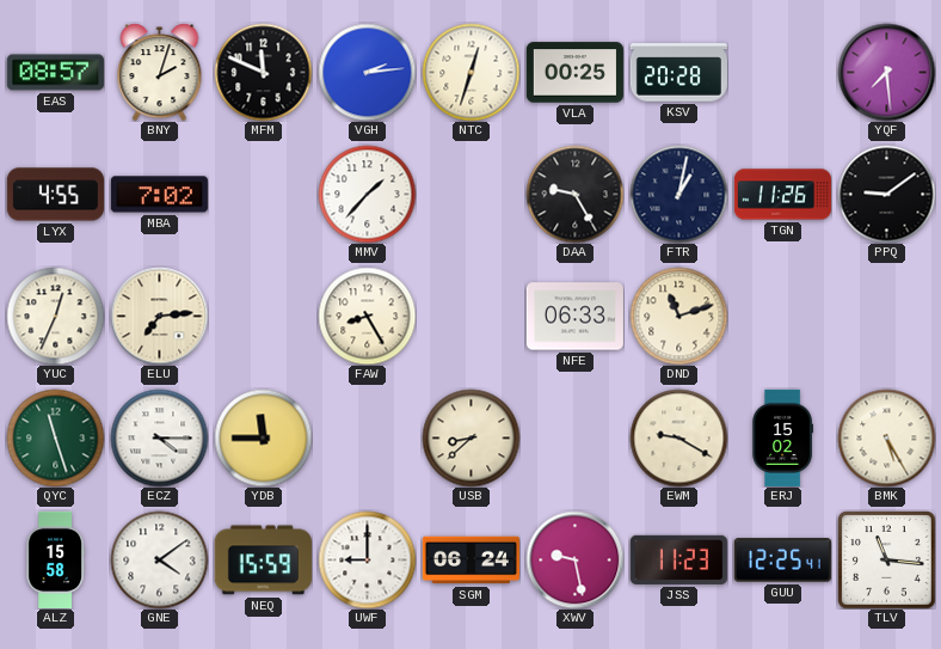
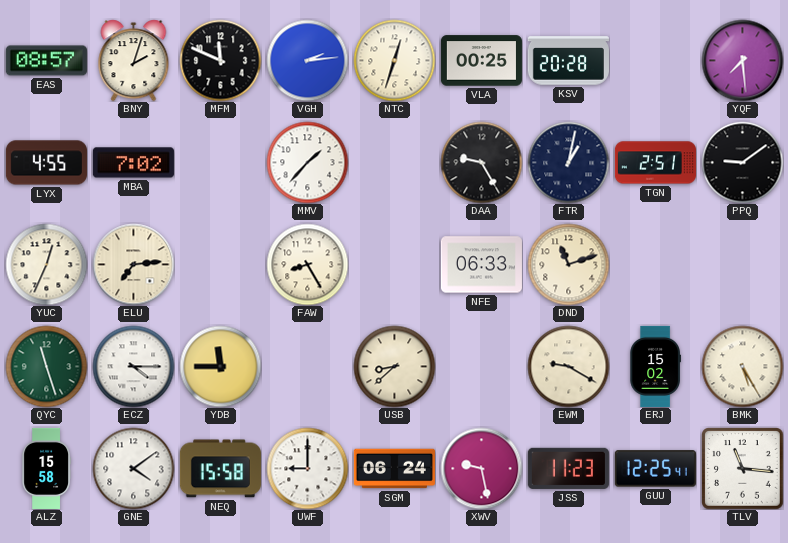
TGN: 11:26 -> 2:51 (655, 163)
NEQ: 15:59 -> 15:58 (220, 469)
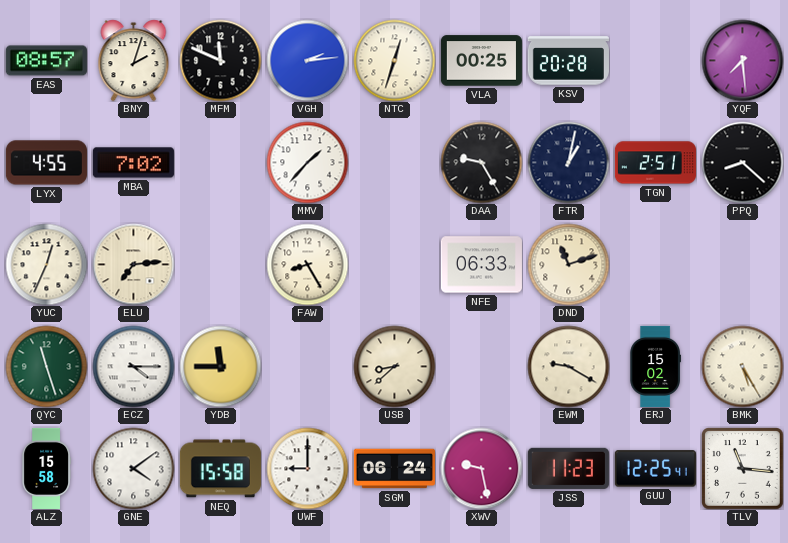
PPQ: 9:09 -> 8:22 (742, 162)
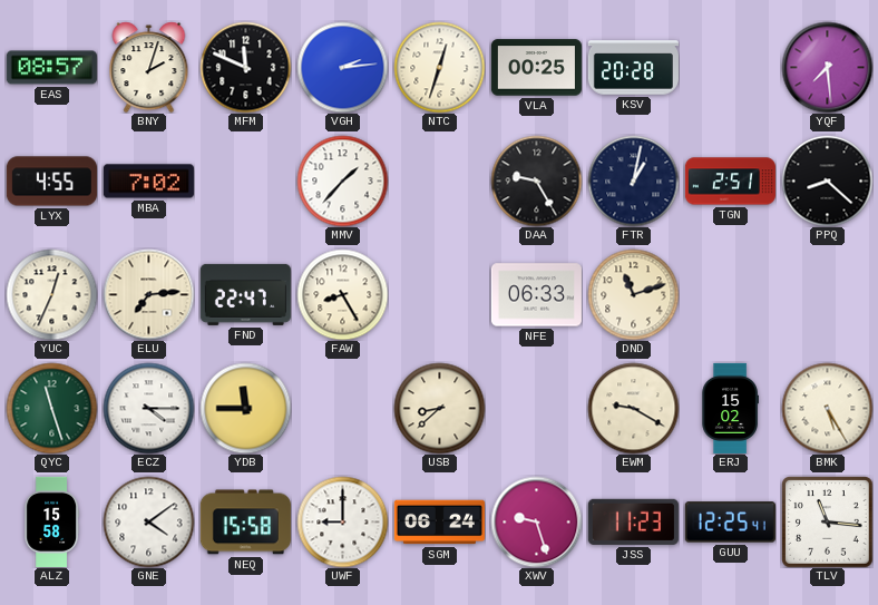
FND: none -> 22:47 (245, 294)
XWV: 9:28 -> 9:27 (536, 521)
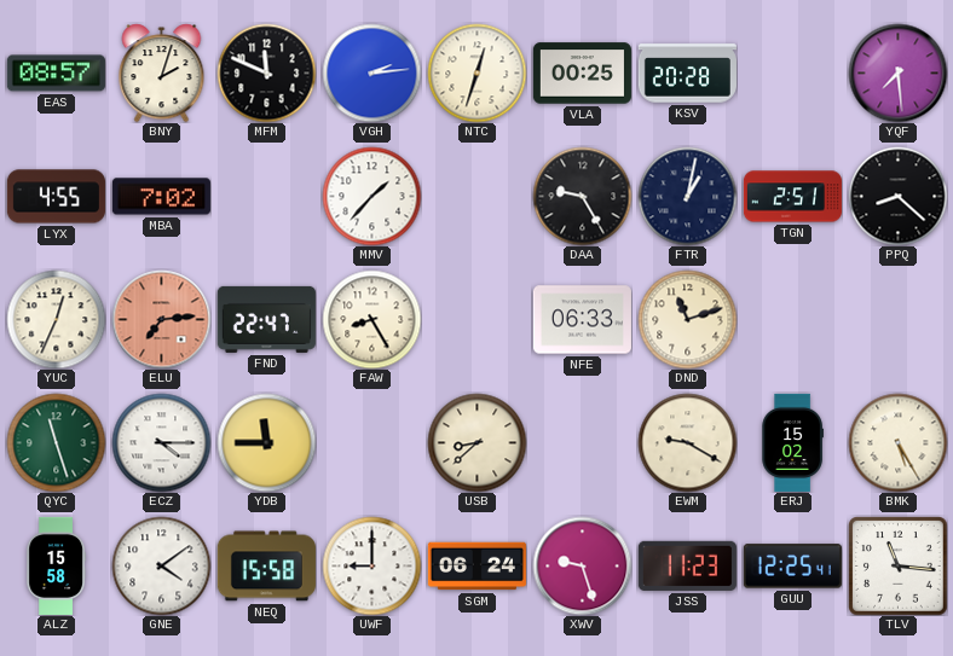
ELU dial: cream -> salmon (161, 319)
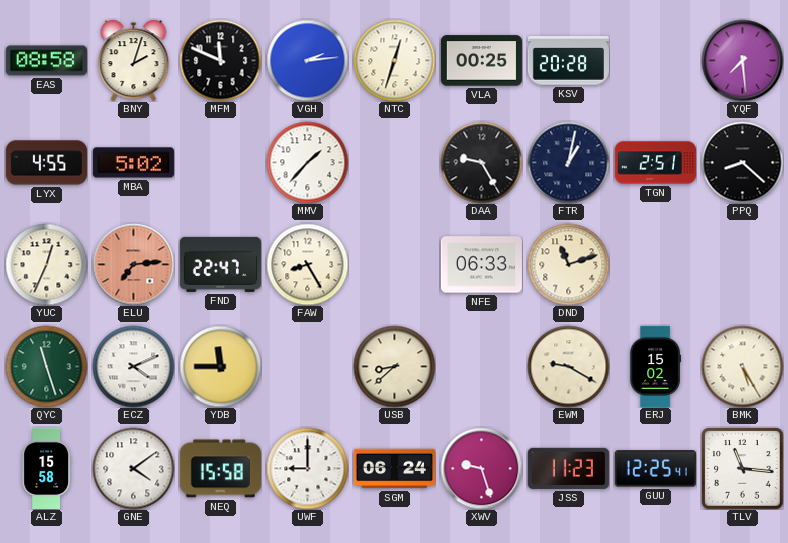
EAS: 08:57 -> 08:58 (46, 61)
MBA: 7:02 -> 5:02 (133, 163)
ECZ: 4:15 -> 4:11 (133, 366)
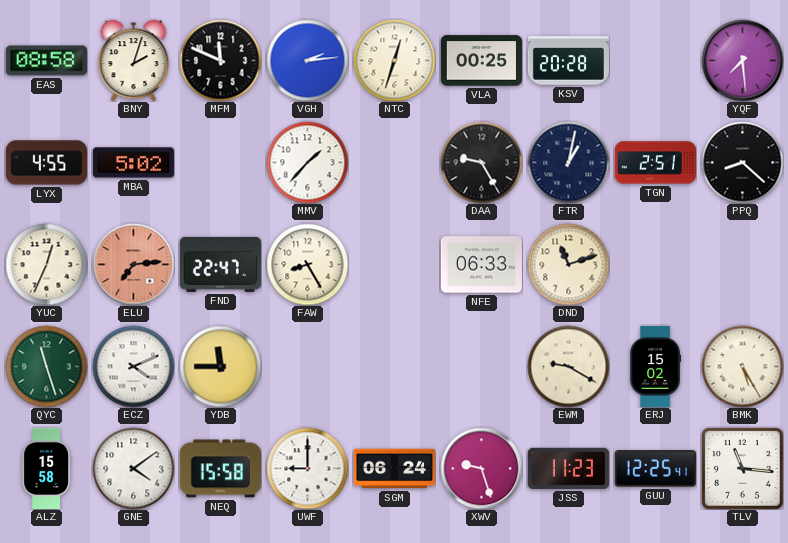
USB: 8:38 -> none (394, 366)
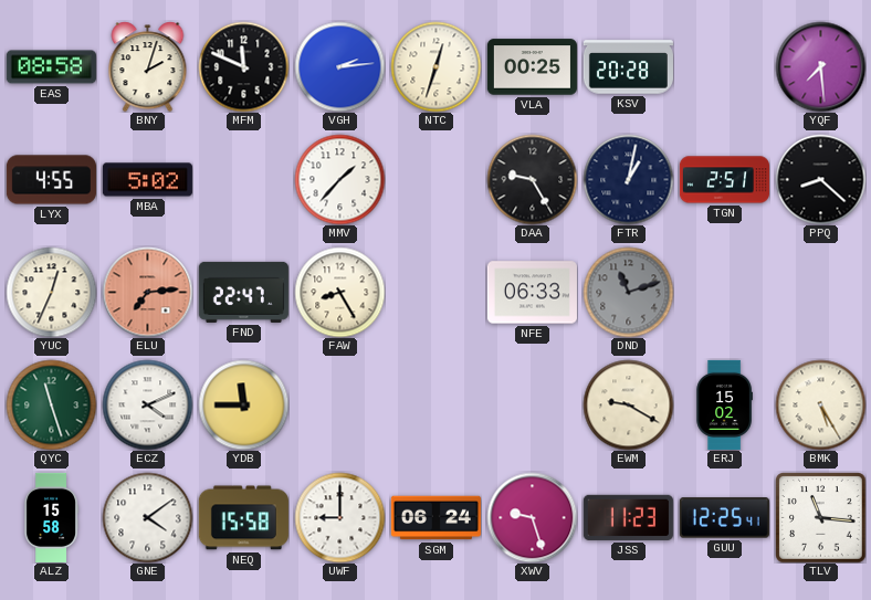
DND dial: cream -> grey (628, 292)
